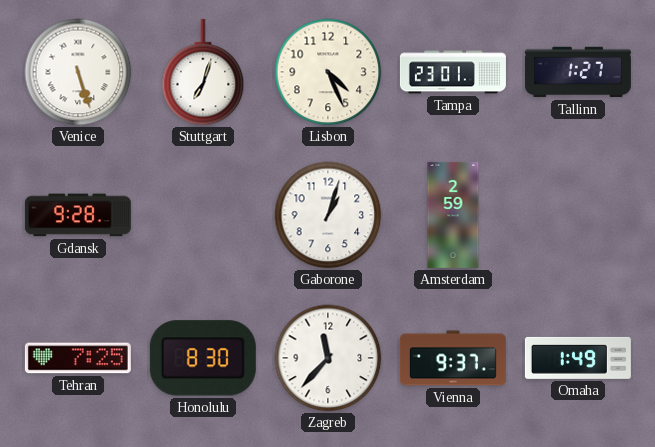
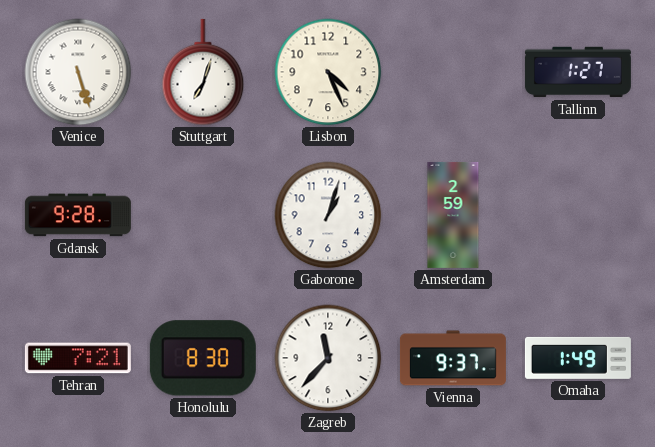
Tampa: 23:01 -> none (453, 72)
Tehran: 7:25 -> 7:21 (78, 358)
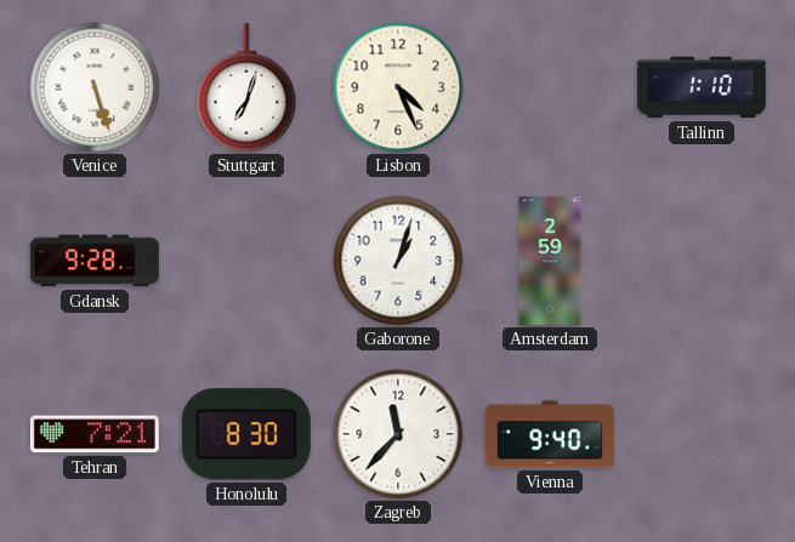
Tallinn: 1:27 -> 1:10 (702, 87)
Vienna: 9:37 -> 9:40 (550, 434)
Omaha: 1:49 -> none (578, 358)
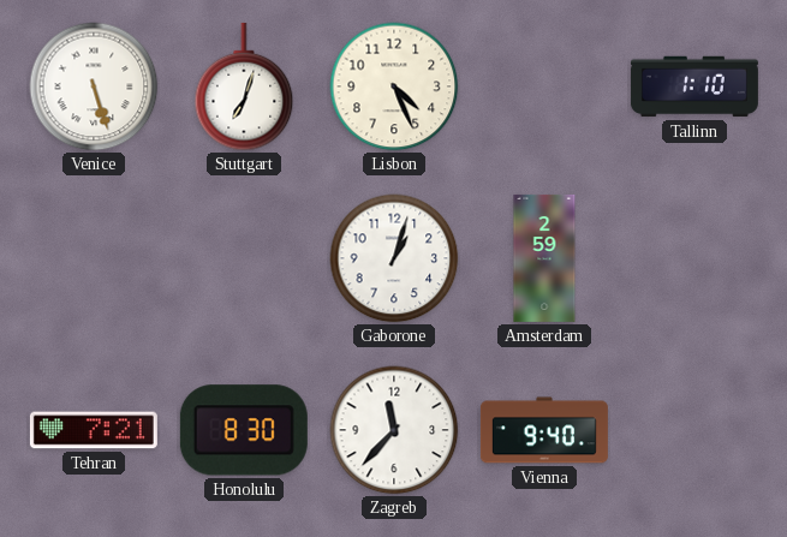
Gdansk: 9:28 -> none (95, 261)
